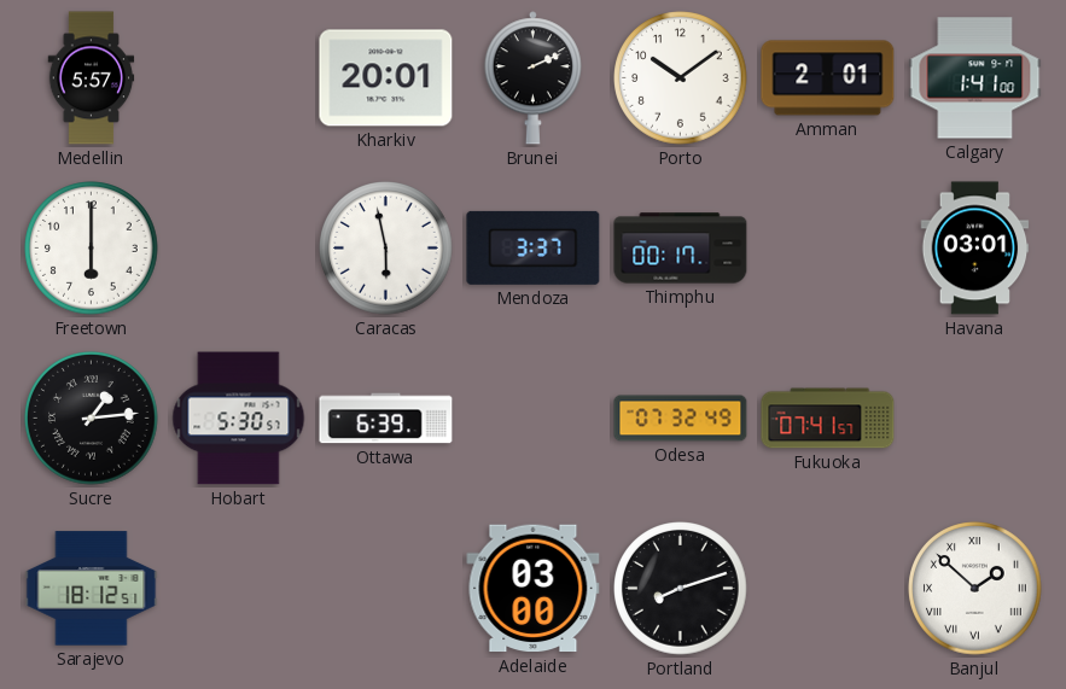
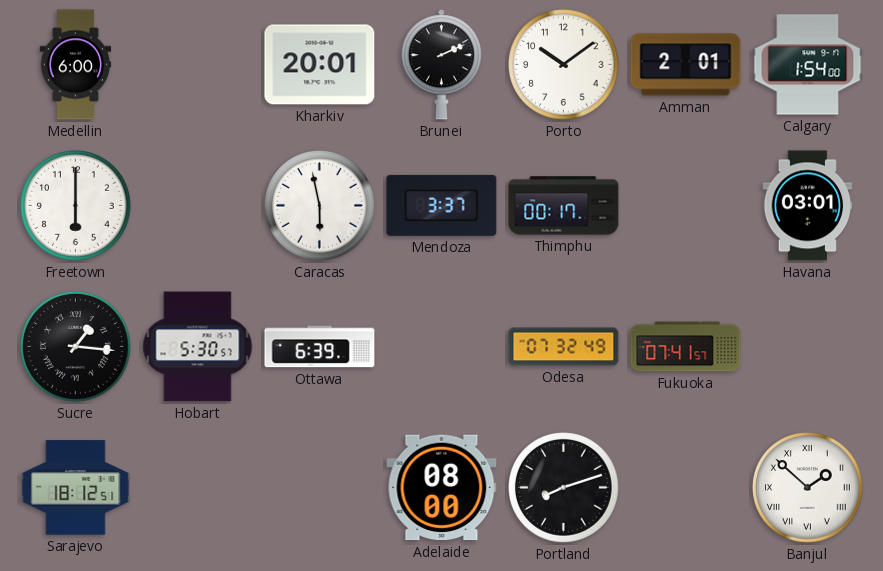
Medellin: 5:57 -> 6:00 (76, 65)
Calgary: 1:41 -> 1:54 (808, 65)
Sucre: 1:14 -> 1:16 (76, 347)
Adelaide: 03:00 -> 08:00 (442, 488)
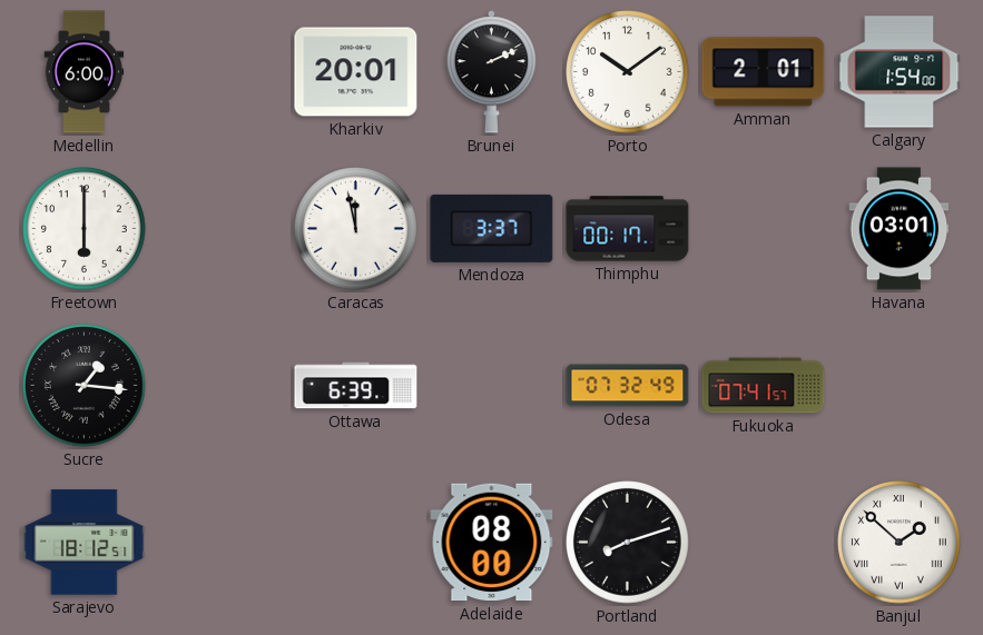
Caracas: 5:58 -> 11:58 (356, 229)
Hobart: 5:30 -> none (198, 347)
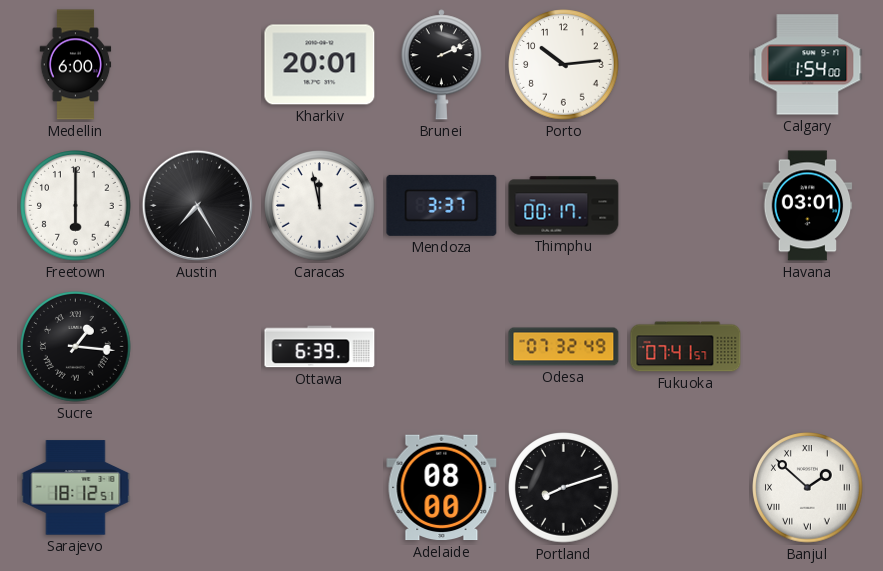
Porto: 10:09 -> 10:14 (564, 65)
Amman: 2:01 -> none (764, 72)
Austin: none -> 7:25 (197, 205)
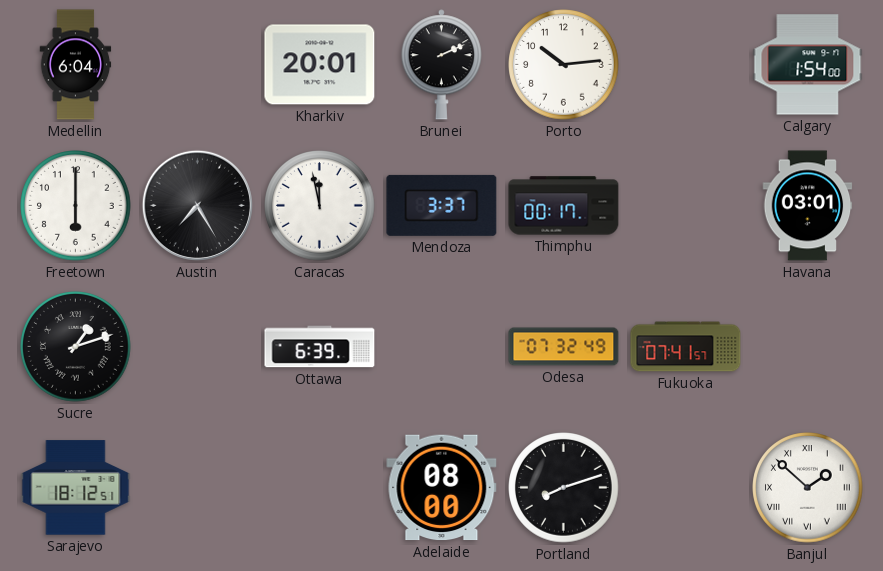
Medellin: 6:00 -> 6:04 (76, 65)
Sucre: 1:16 -> 1:12 (76, 347)
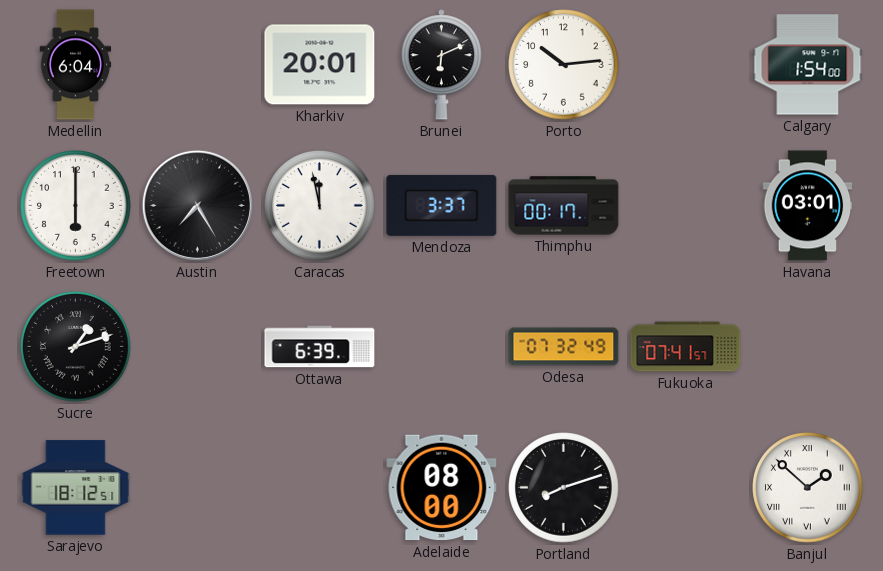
Brunei: 2:11 -> 6:11 (441, 65)
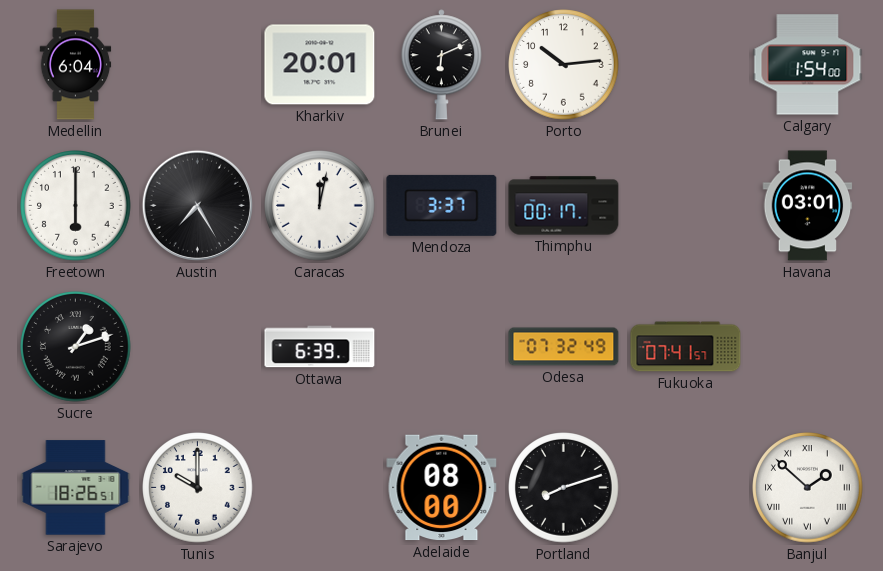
Caracas: 11:58 -> 12:02 (320, 206)
Sarajevo: 18:12 -> 18:26 (76, 488)
Tunis: none -> 10:00 (198, 488)
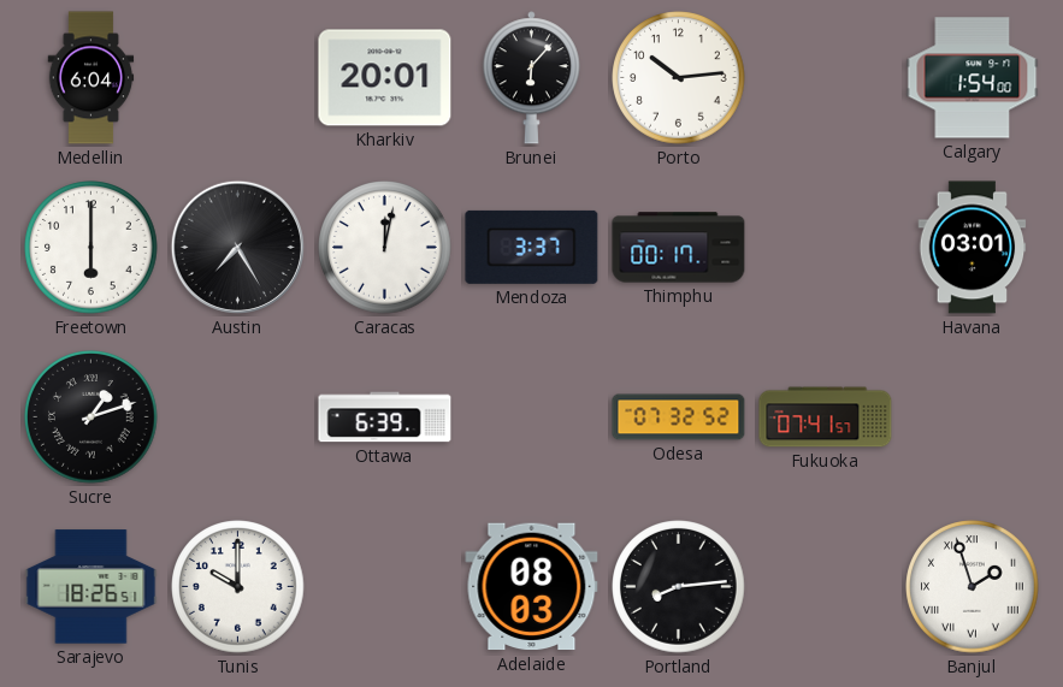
Brunei: 6:11 -> 6:07 (531, 78)
Odesa: 07:32:49 -> 07:32:52 (679, 417)
Adelaide: 08:00 -> 08:03 (532, 587)
Portland: 8:12 -> 8:14 (679, 587)
Banjul: 1:52 -> 1:57 (973, 587)
